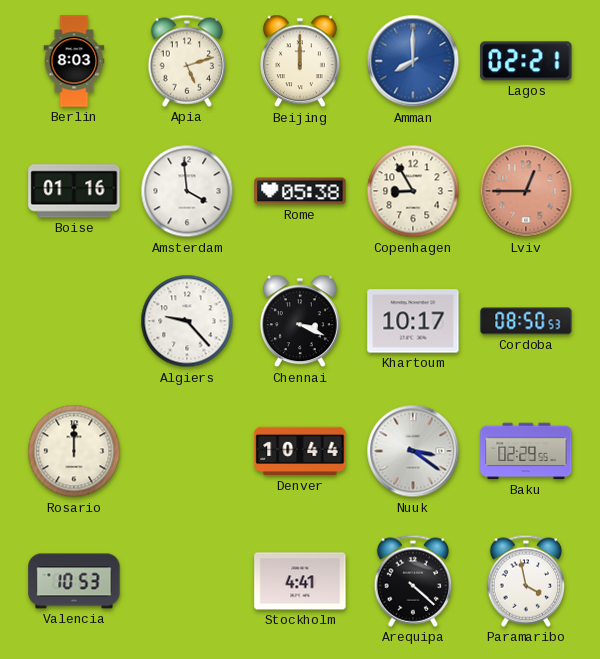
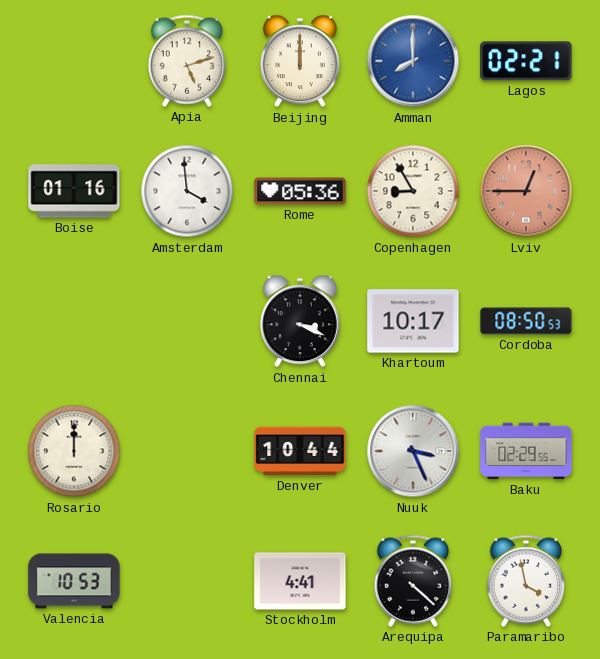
Berlin: 8:03 -> none (74, 61)
Rome: 05:38 -> 05:36 (300, 191)
Algiers: 9:23 -> none (187, 321)
Nuuk: 3:21 -> 3:26 (413, 451)
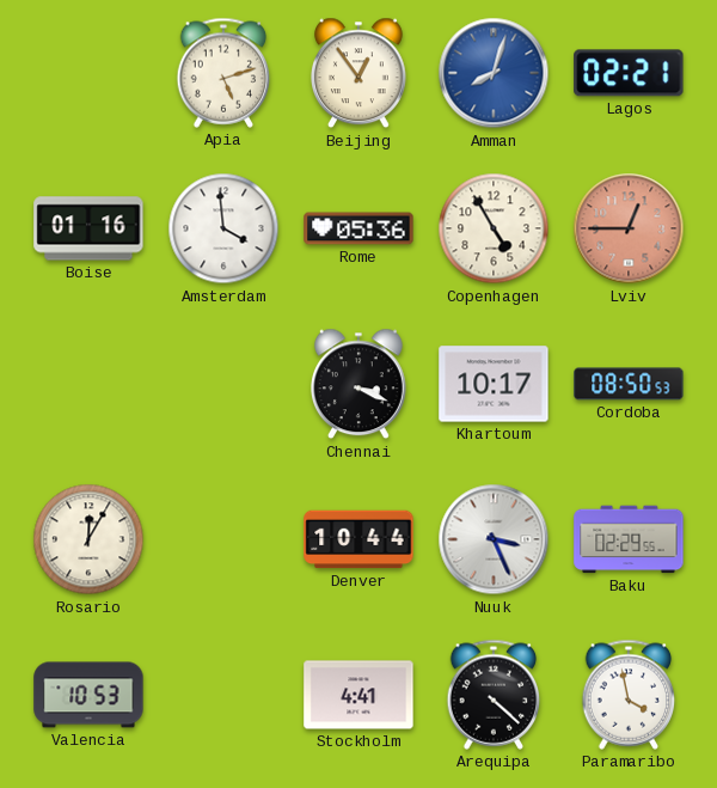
Beijing: 12:00 -> 12:54 (358, 73)
Amman: 8:00 -> 8:03 (494, 73)
Copenhagen: 8:55 -> 4:55 (494, 228)
Rosario: 12:00 -> 12:05 (88, 539)
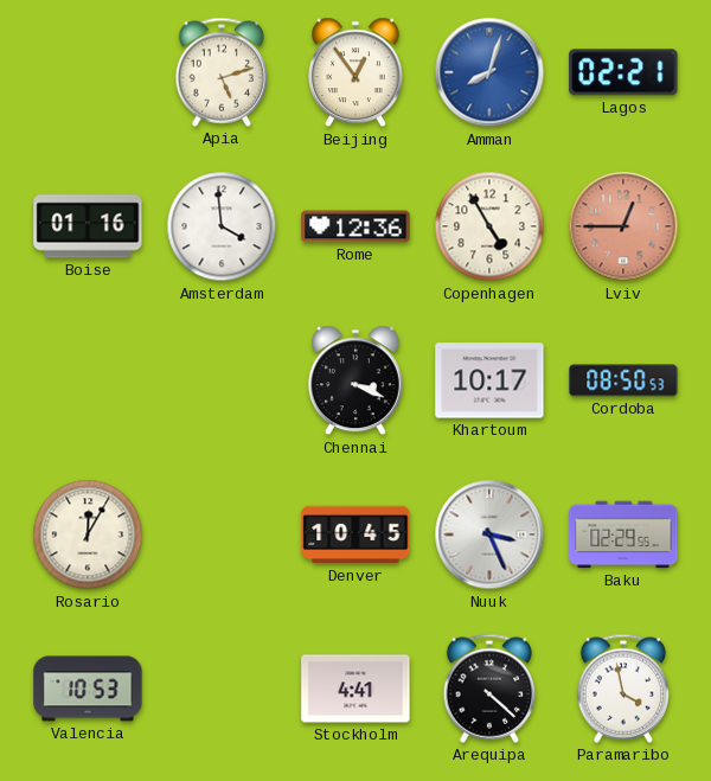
Rome: 05:36 -> 12:36 (355, 226)
Denver: 10:44 -> 10:45 (355, 534)
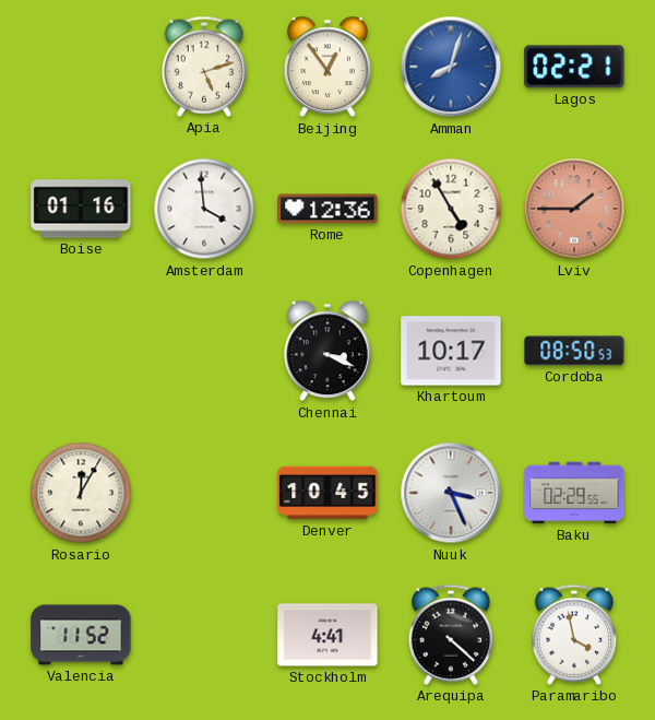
Lviv: 12:45 -> 1:45 (574, 209)
Valencia: 10:53 -> 11:52 (81, 635)
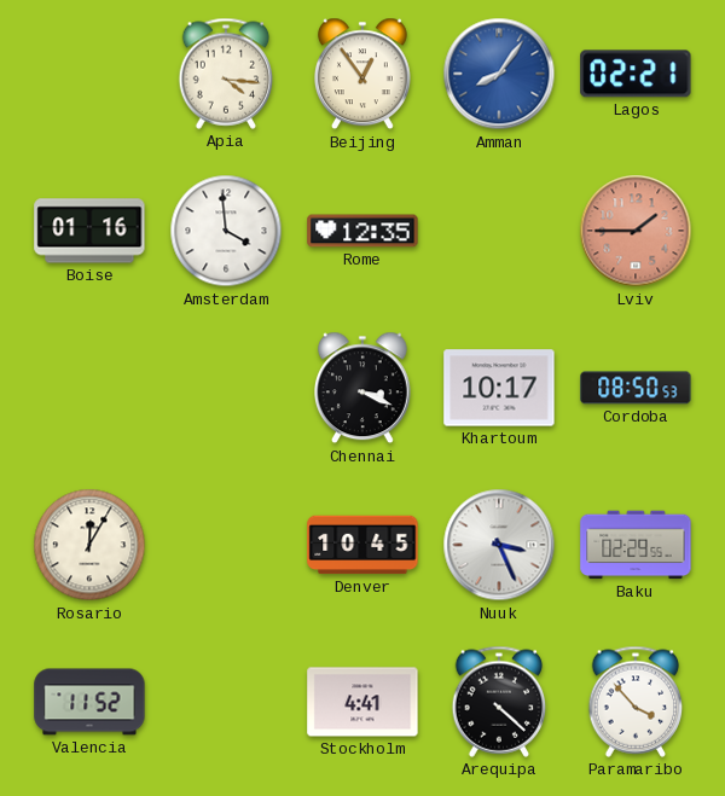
Apia: 5:12 -> 4:16 (226, 74)
Amman: 8:03 -> 8:06 (499, 74)
Rome: 12:36 -> 12:35 (362, 231)
Copenhagen: 4:55 -> none (451, 209)
Paramaribo: 3:58 -> 3:53 (636, 702)
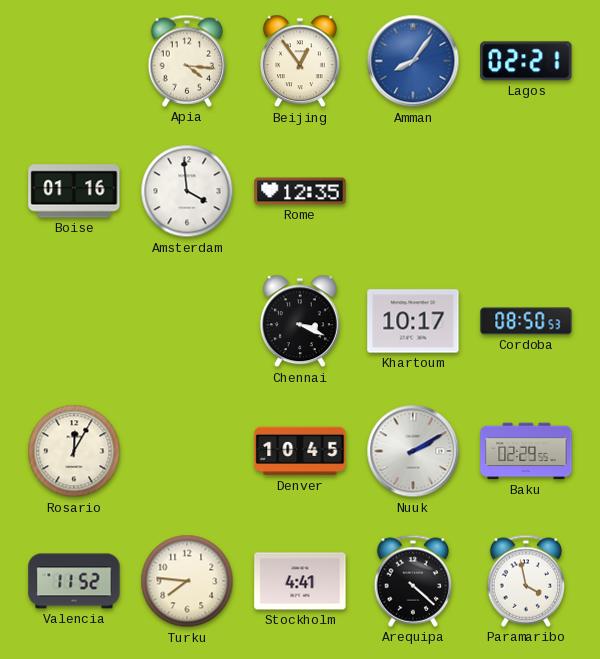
Lviv: 1:45 -> none (636, 231)
Nuuk: 3:26 -> 2:10 (413, 451)
Turku: none -> 7:46 (187, 581)
Paramaribo: 3:53 -> 3:58 (526, 581)
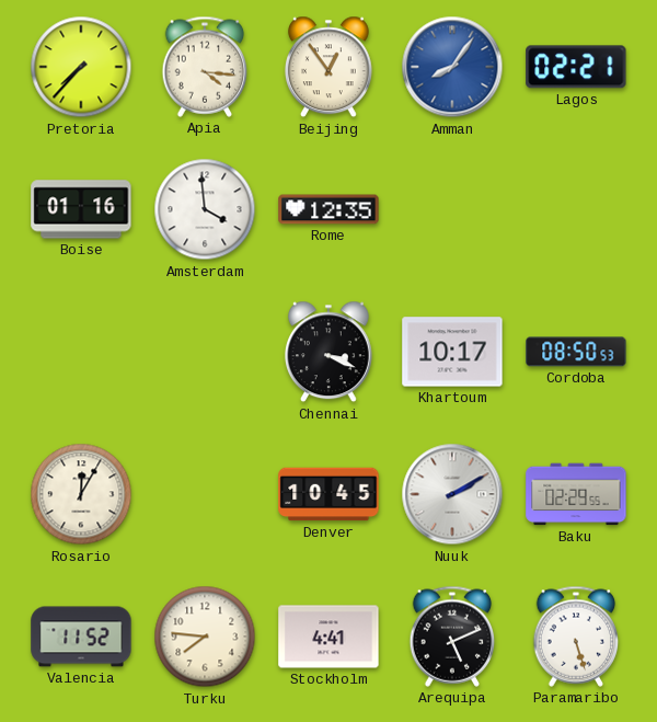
Pretoria: none -> 7:37 (81, 67)
Arequipa: 4:22 -> 5:11 (452, 637)
Paramaribo: 3:58 -> 5:27 (576, 637)
